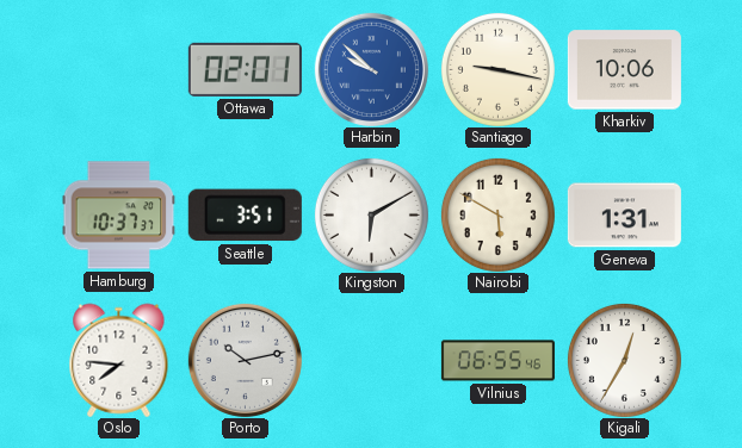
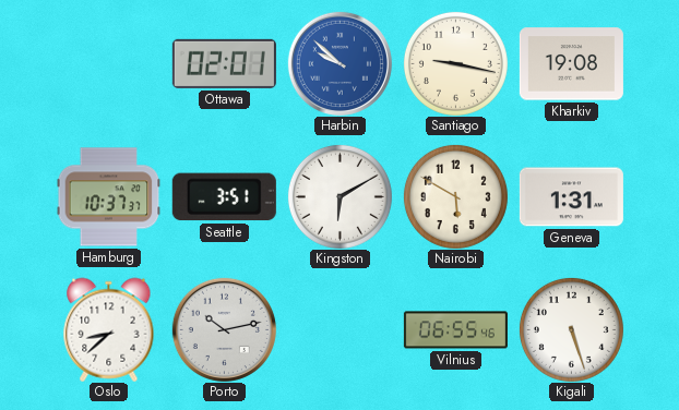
Kharkiv: 10:06 -> 19:08 (571, 64)
Oslo: 7:46 -> 8:38 (109, 329)
Kigali: 12:35 -> 5:27 (571, 329)
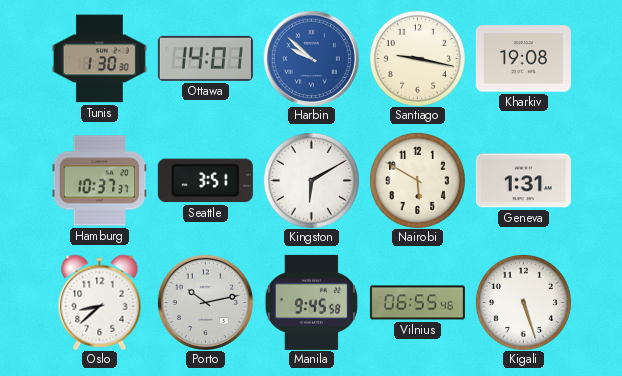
Tunis: none -> 1:30 (99, 59)
Ottawa: 02:01 -> 14:01 (205, 58)
Manila: none -> 9:45 (312, 302)
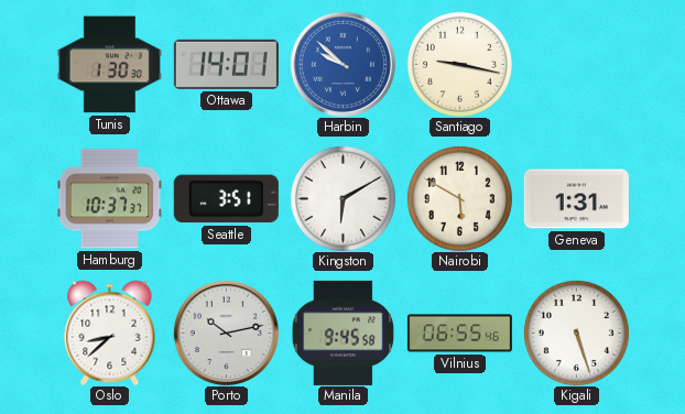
Kharkiv: 19:08 -> none (523, 59)
